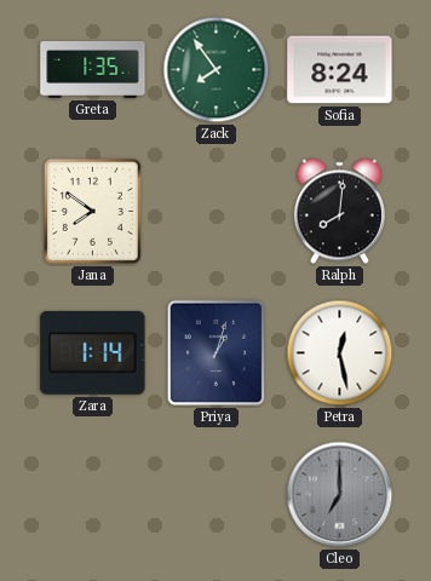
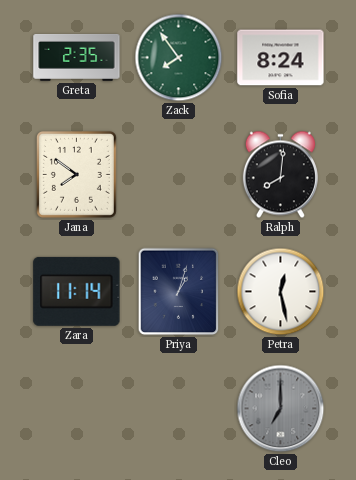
Greta: 1:35 -> 2:35 (77, 57)
Zara: 1:14 -> 11:14 (77, 291)
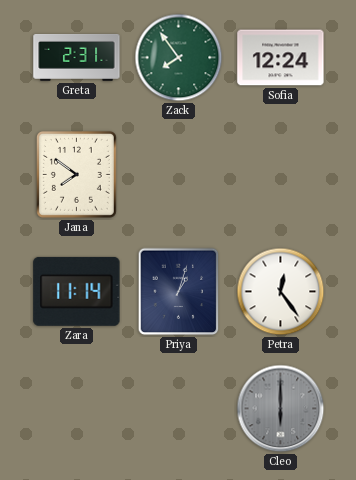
Greta: 2:35 -> 2:31 (77, 57)
Sofia: 8:24 -> 12:24 (281, 58)
Ralph: 8:01 -> none (280, 175)
Petra: 12:28 -> 12:24 (281, 292)
Cleo: 7:00 -> 6:00 (281, 409)
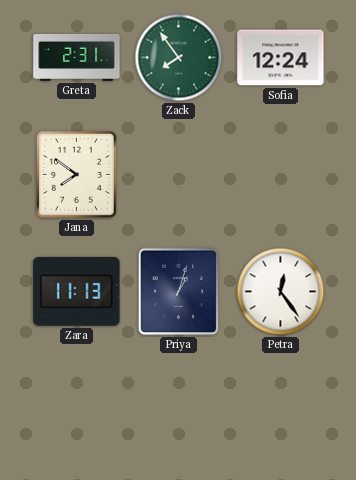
Zara: 11:14 -> 11:13 (77, 291)
Cleo: 6:00 -> none (281, 409)
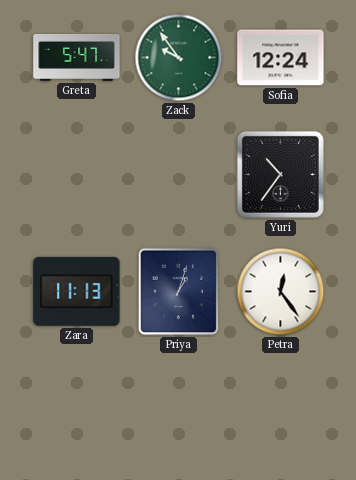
Greta: 2:31 -> 5:47 (77, 57)
Zack: 7:54 -> 9:54 (179, 58)
Jana: 7:51 -> none (76, 174)
Yuri: none -> 10:36 (280, 174)
